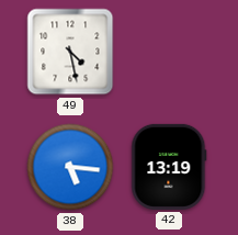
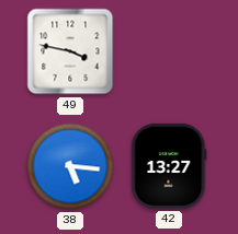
49: 4:28 -> 3:47 (70, 51)
42: 13:19 -> 13:27 (169, 166)
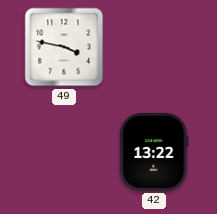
38: 5:16 -> none (70, 166)
42: 13:27 -> 13:22 (154, 152)
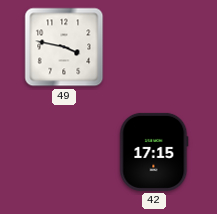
42: 13:22 -> 17:15 (154, 152)
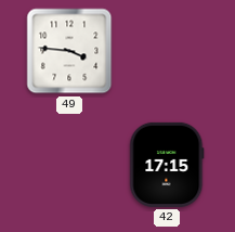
49: 3:47 -> 3:46 (69, 51)
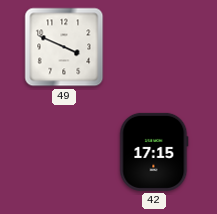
49: 3:46 -> 3:49 (64, 47)
